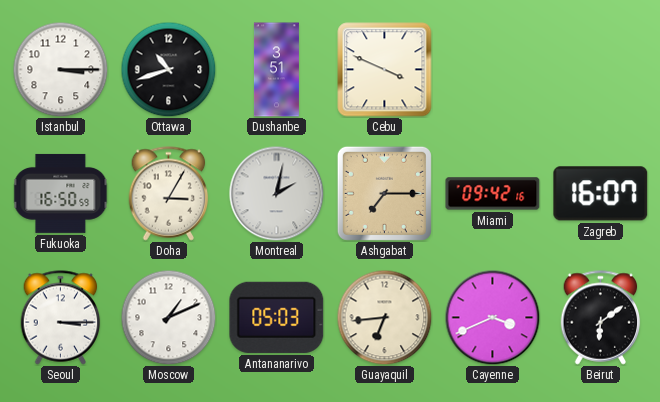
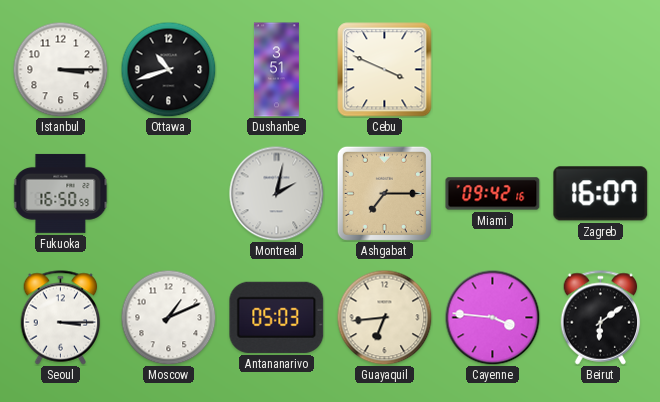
Doha: 3:05 -> none (169, 194)
Cayenne: 3:41 -> 3:46 (492, 317)
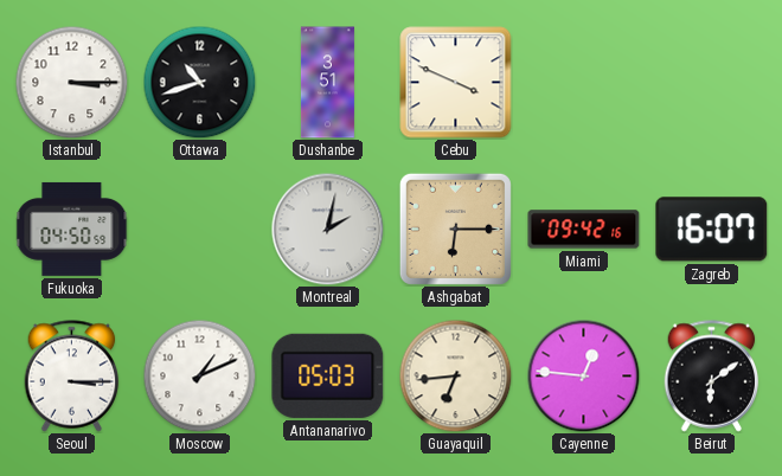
Fukuoka: 16:50 -> 04:50 (72, 229)
Ashgabat: 7:15 -> 6:15 (455, 229)
Cayenne: 3:46 -> 12:46 (583, 375)
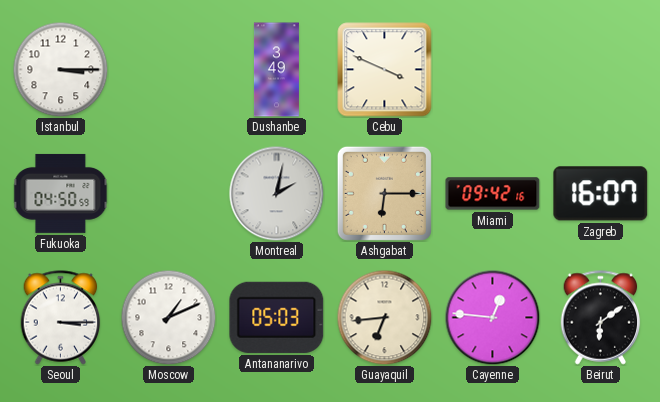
Ottawa: 10:42 -> none (199, 82)
Dushanbe: 3:51 -> 3:49 (276, 70)
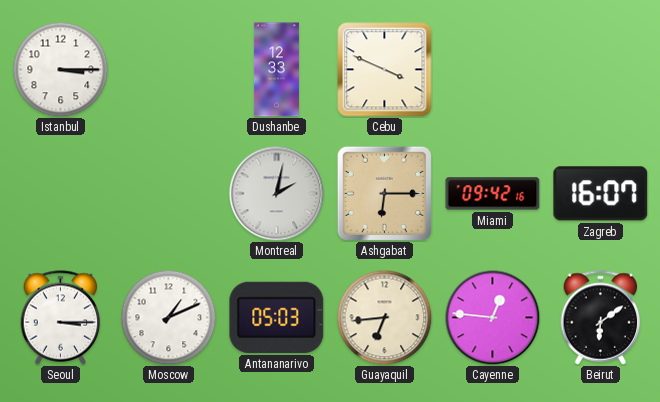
Dushanbe: 3:49 -> 12:33 (276, 70)
Fukuoka: 04:50 -> none (61, 193)
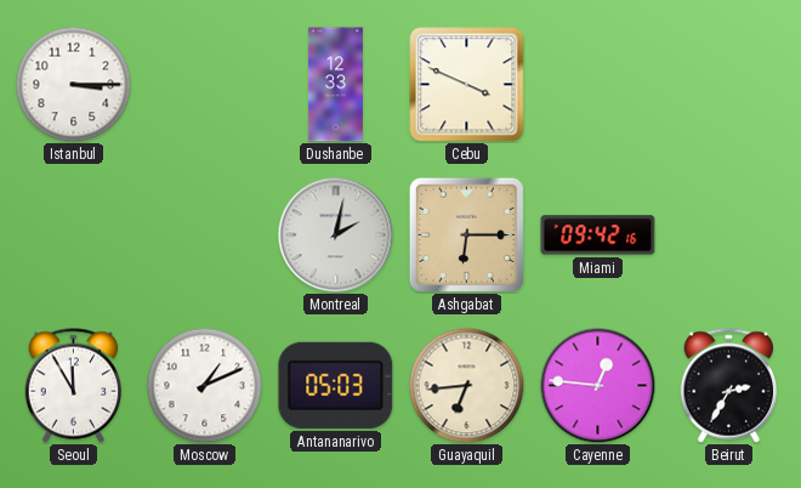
Zagreb: 16:07 -> none (601, 194)
Seoul: 3:15 -> 11:55 (74, 386)
Beirut: 6:09 -> 2:35 (729, 386)
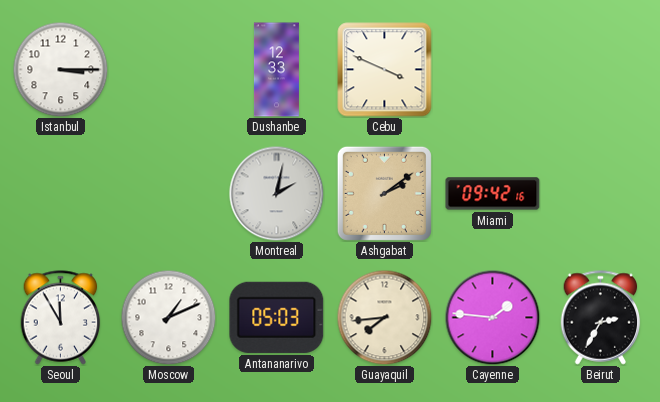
Ashgabat: 6:15 -> 2:09 (384, 193)
Guayaquil: 6:44 -> 7:44 (384, 317)
Cayenne: 12:46 -> 1:46 (492, 317)
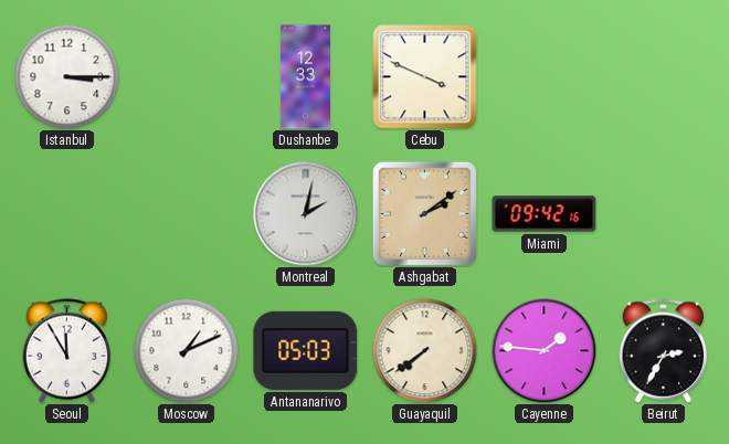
Guayaquil: 7:44 -> 7:39 (424, 350)
